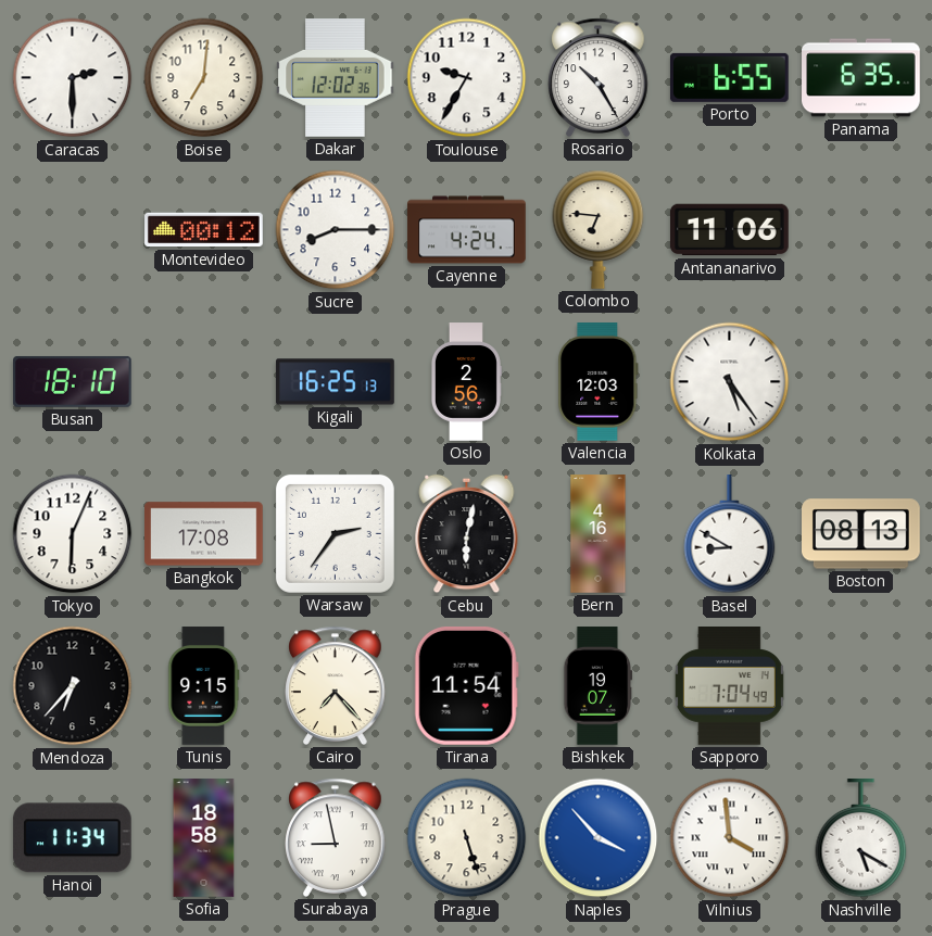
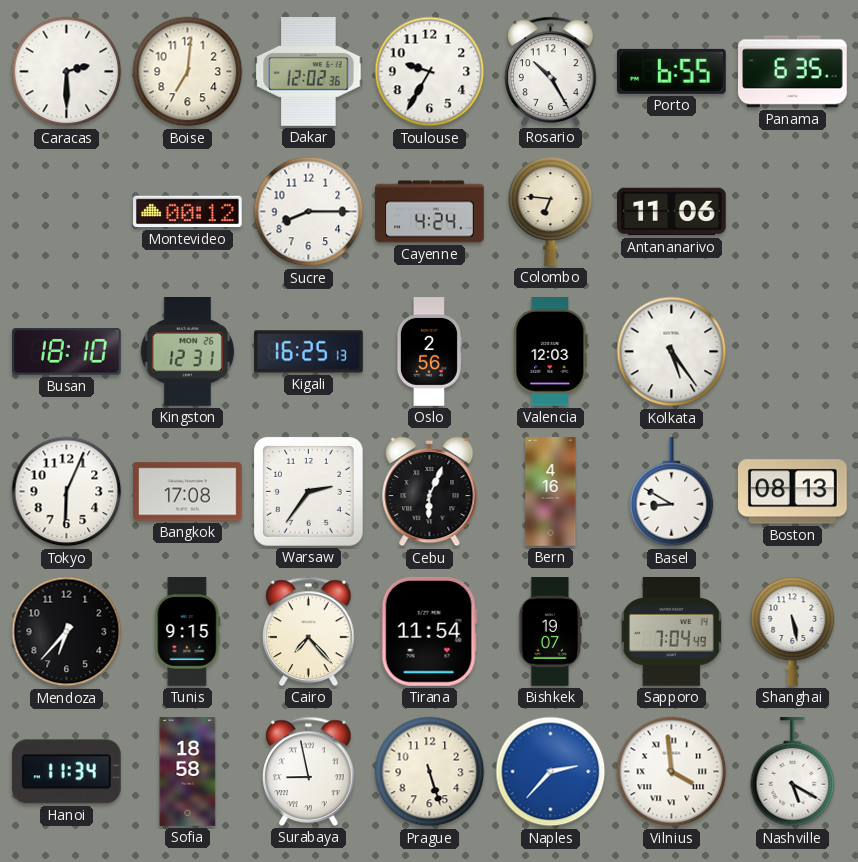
Kingston: none -> 12:31 (188, 352)
Cebu: 6:02 -> 6:04 (430, 492)
Shanghai: none -> 5:28 (793, 631)
Naples: 3:53 -> 2:37 (551, 772)
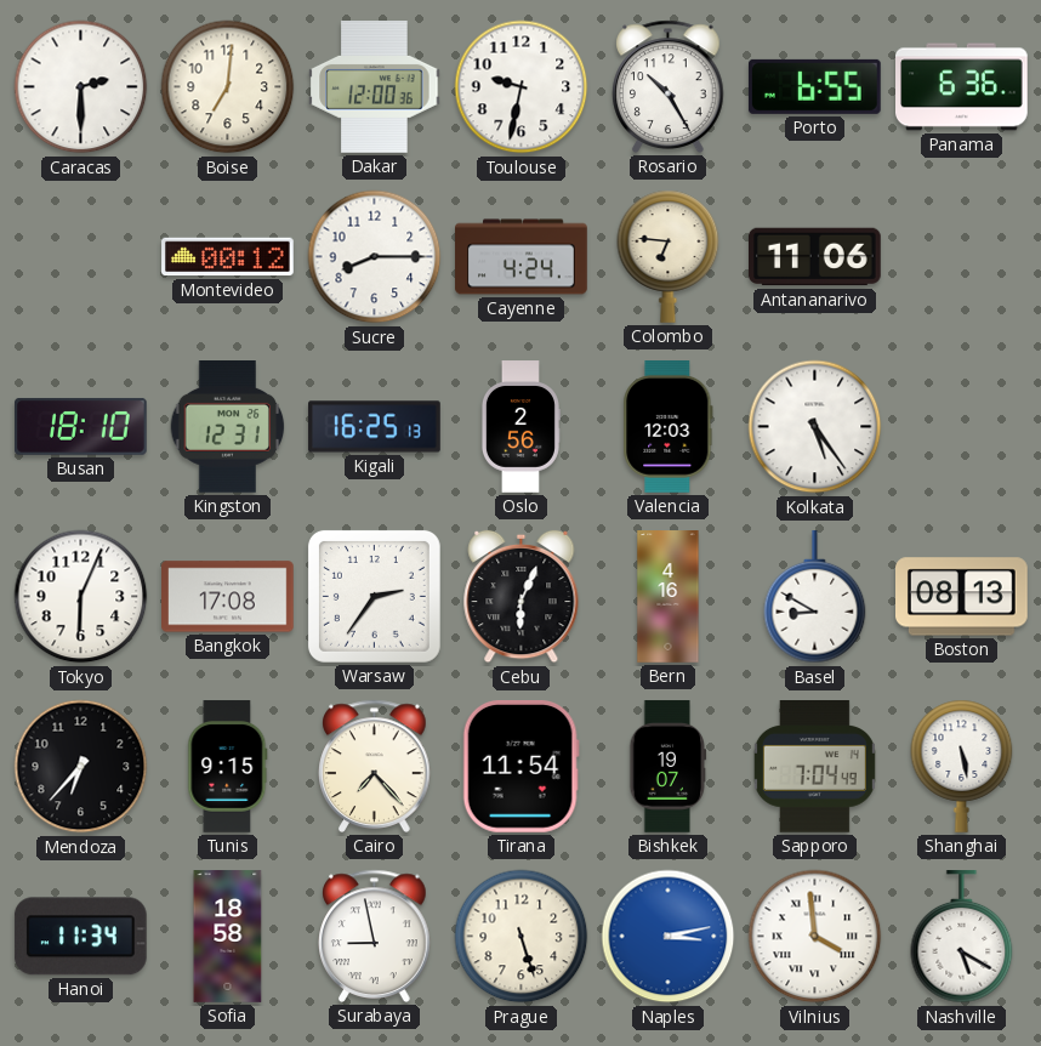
Dakar: 12:02 -> 12:00 (375, 87)
Toulouse: 9:35 -> 9:32 (522, 87)
Panama: 6:35 -> 6:36 (962, 87)
Naples: 2:37 -> 3:13 (669, 937)
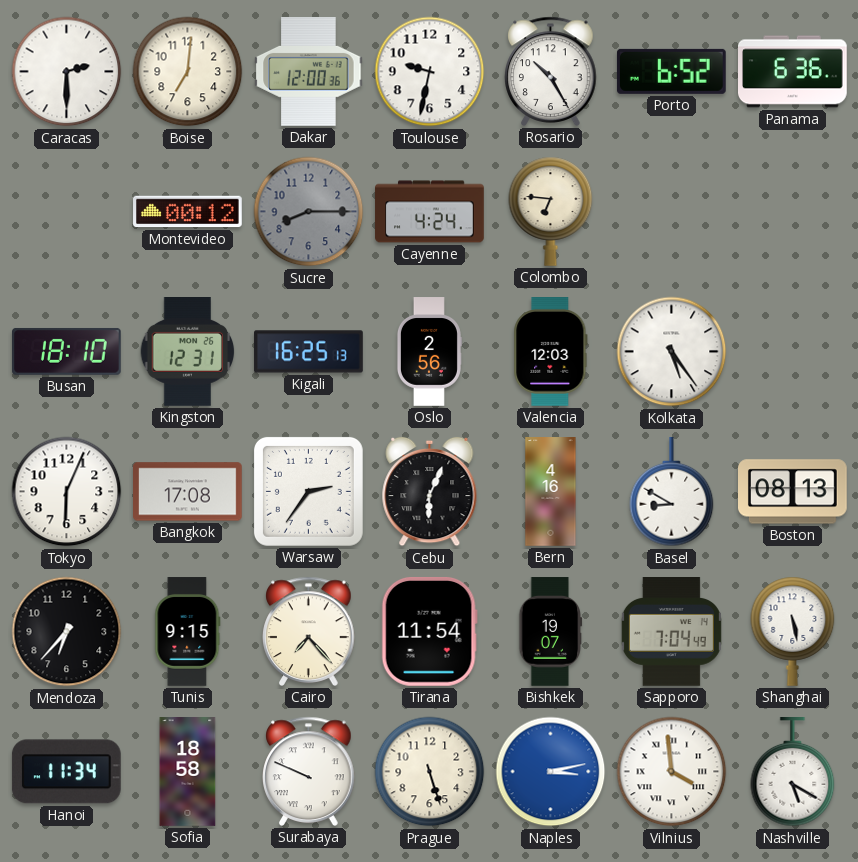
Porto: 6:55 -> 6:52 (671, 71)
Sucre dial: white -> grey (309, 212)
Antananarivo: 11:06 -> none (815, 257)
Surabaya: 8:58 -> 9:49 (309, 771)
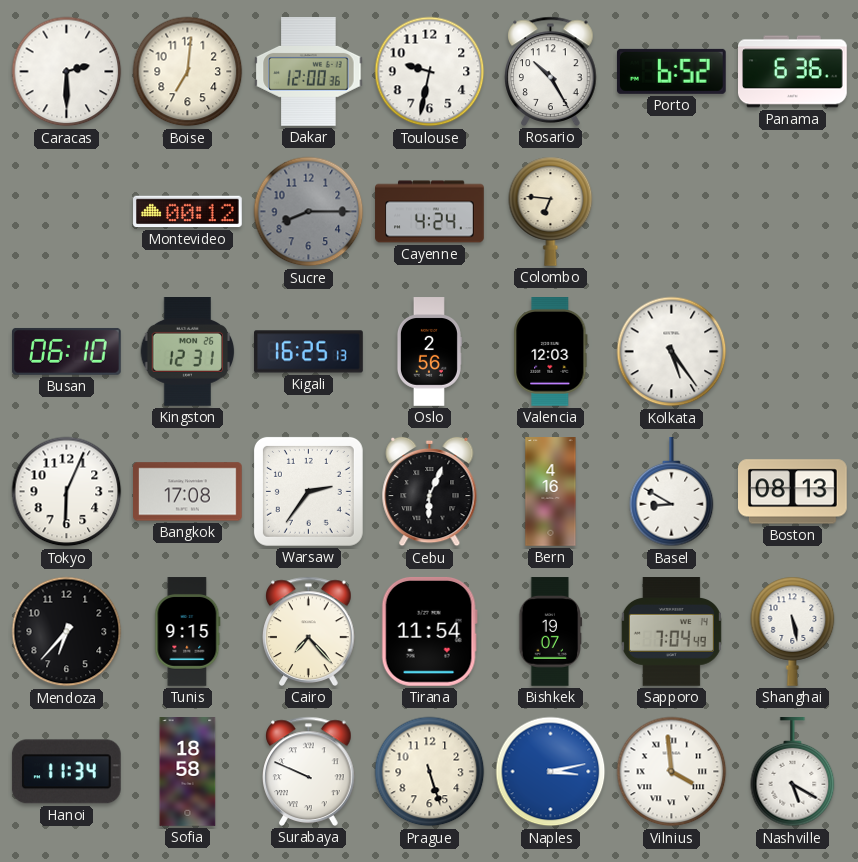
Busan: 18:10 -> 06:10 (67, 351)
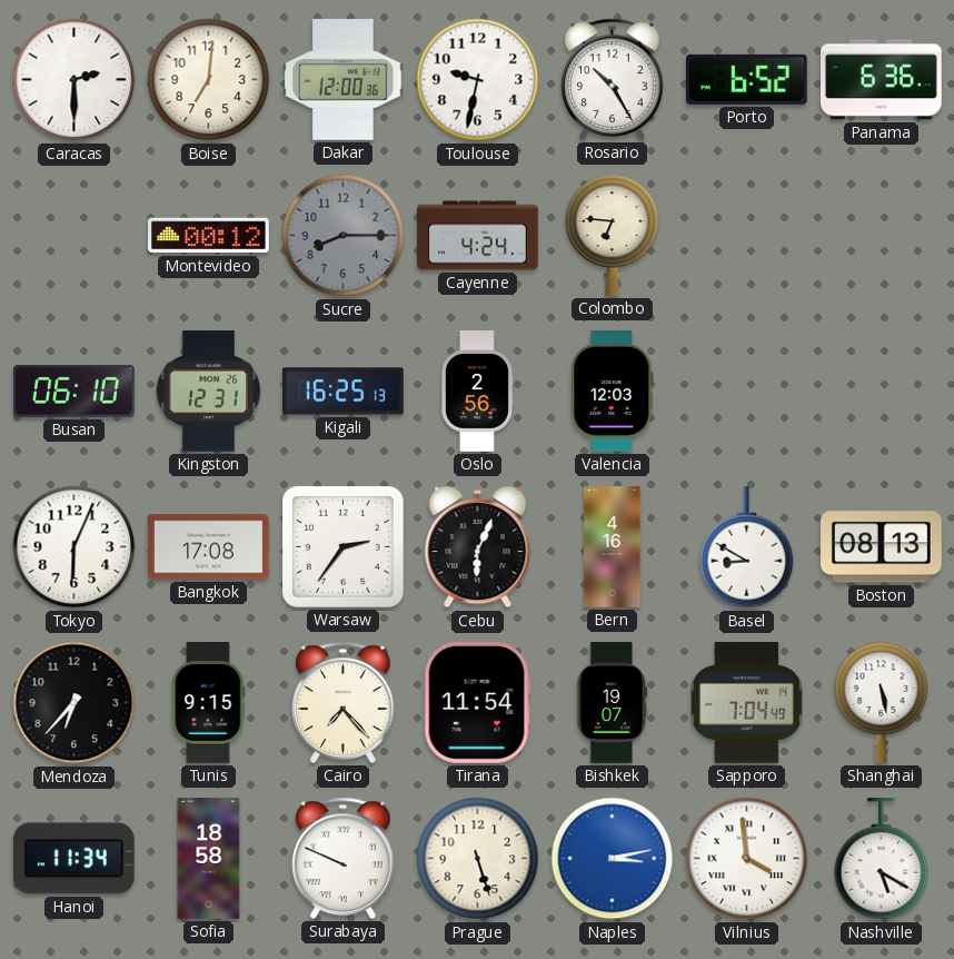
Kolkata: 5:24 -> none (672, 352)
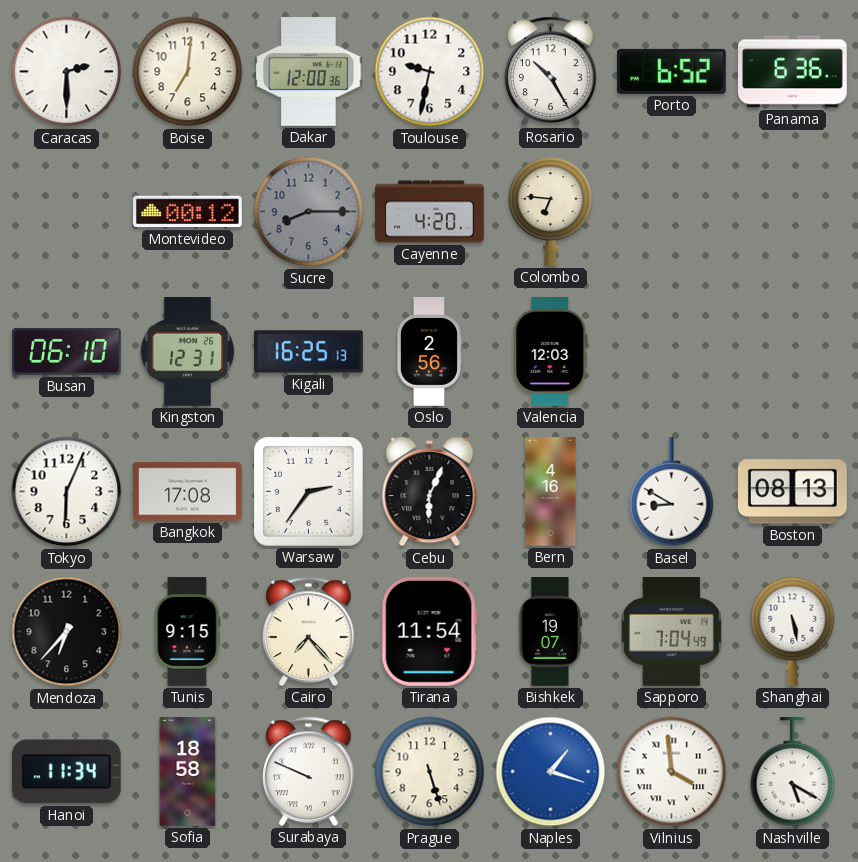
Cayenne: 4:24 -> 4:20 (430, 212)
Naples: 3:13 -> 1:18 (551, 772)
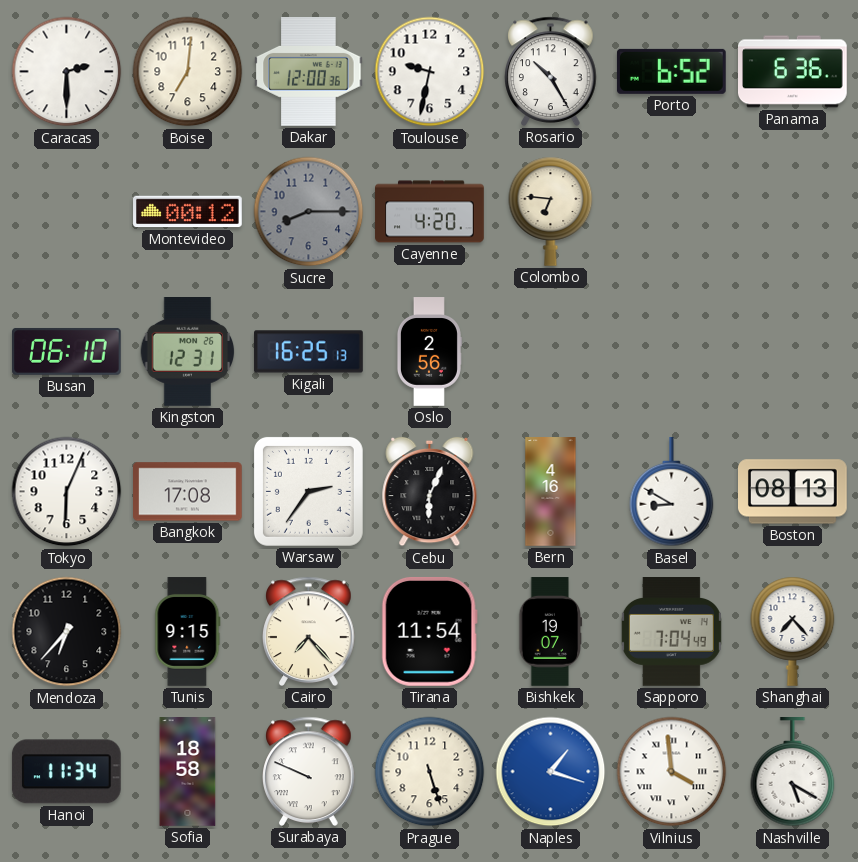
Valencia: 12:03 -> none (551, 352)
Shanghai: 5:28 -> 7:23 (793, 631)
